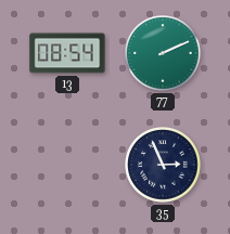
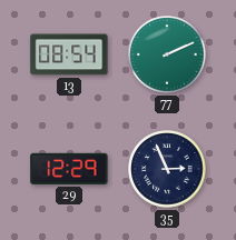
29: none -> 12:29 (69, 169)
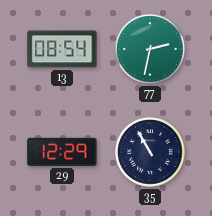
77: 2:11 -> 2:32 (150, 49)
35: 2:56 -> 10:55 (150, 152)
